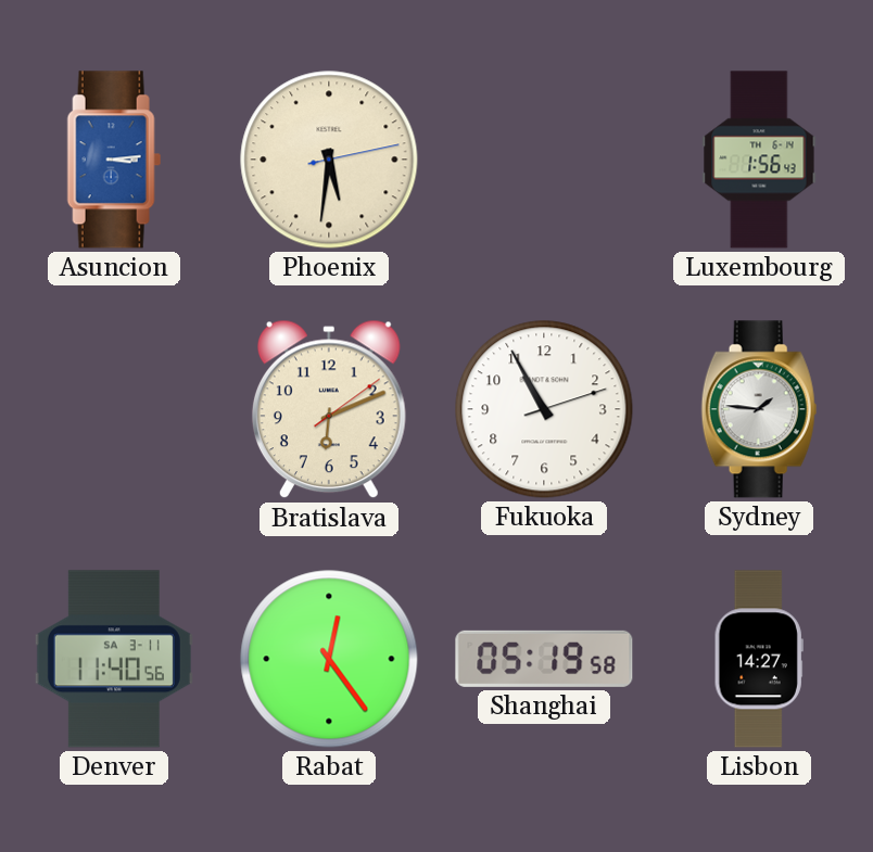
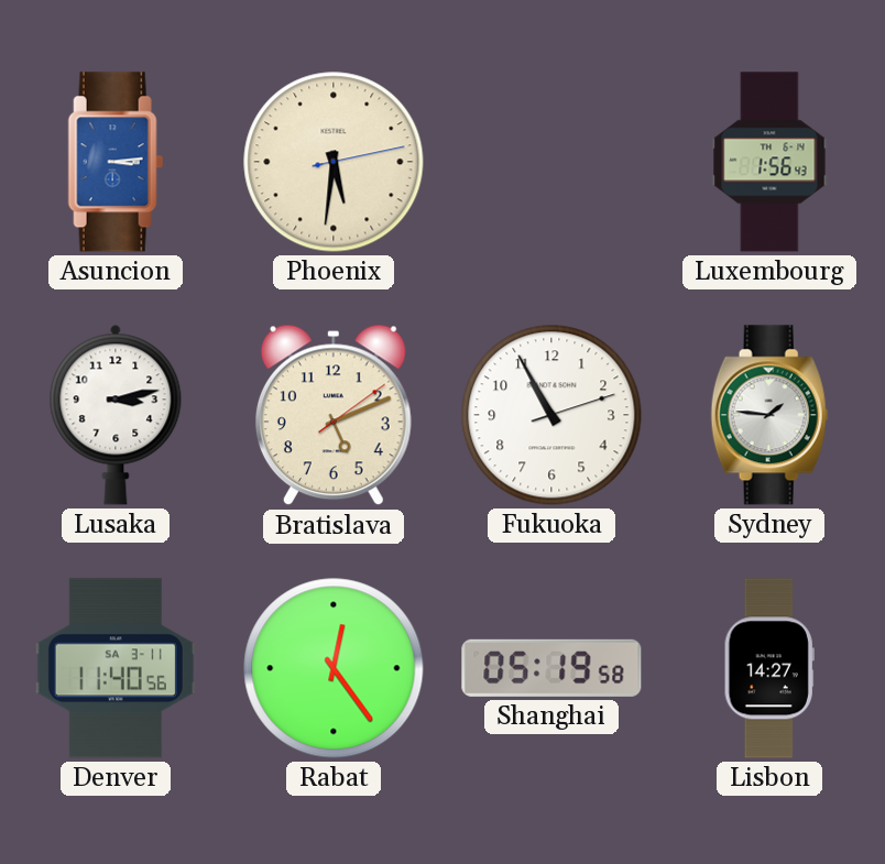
Lusaka: none -> 3:13 (116, 415)
Bratislava: 6:11 -> 5:11 (334, 415)
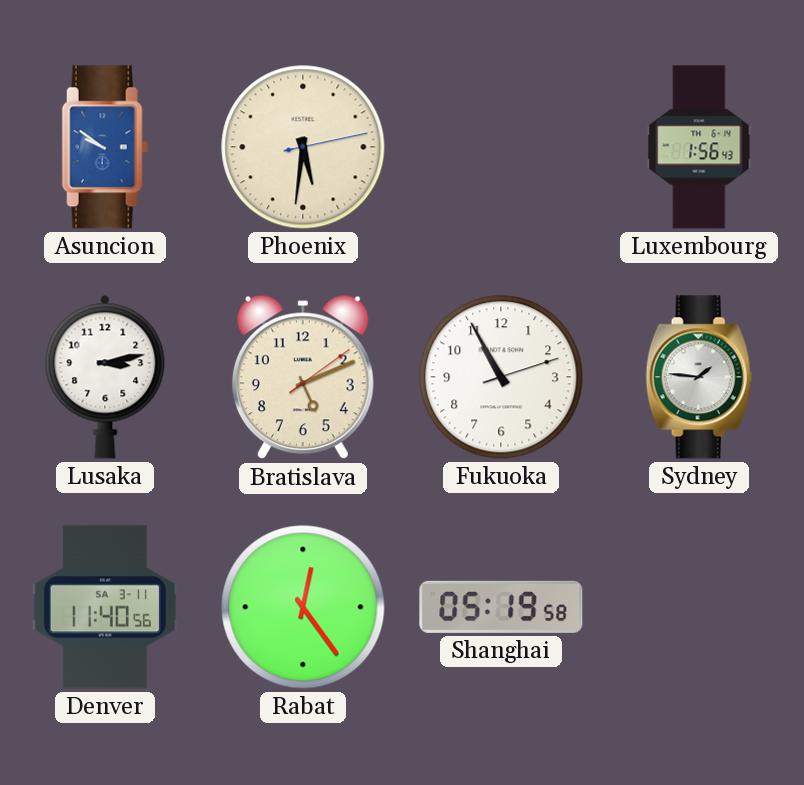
Asuncion: 3:14 -> 9:51 (105, 147)
Lisbon: 14:27 -> none (769, 668)
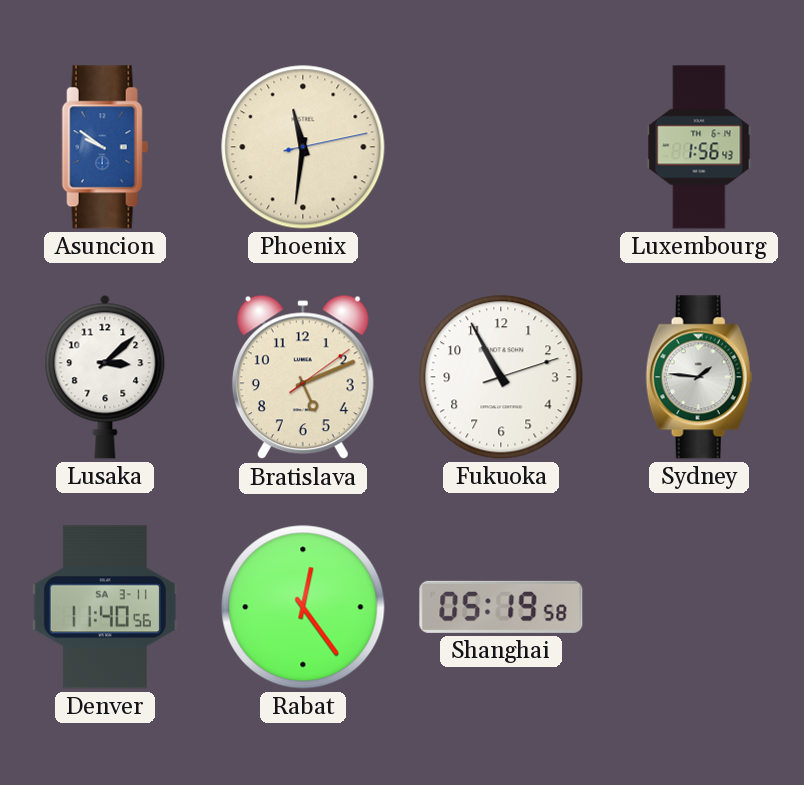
Phoenix: 5:31 -> 11:31 (303, 147)
Lusaka: 3:13 -> 3:08 (105, 377)
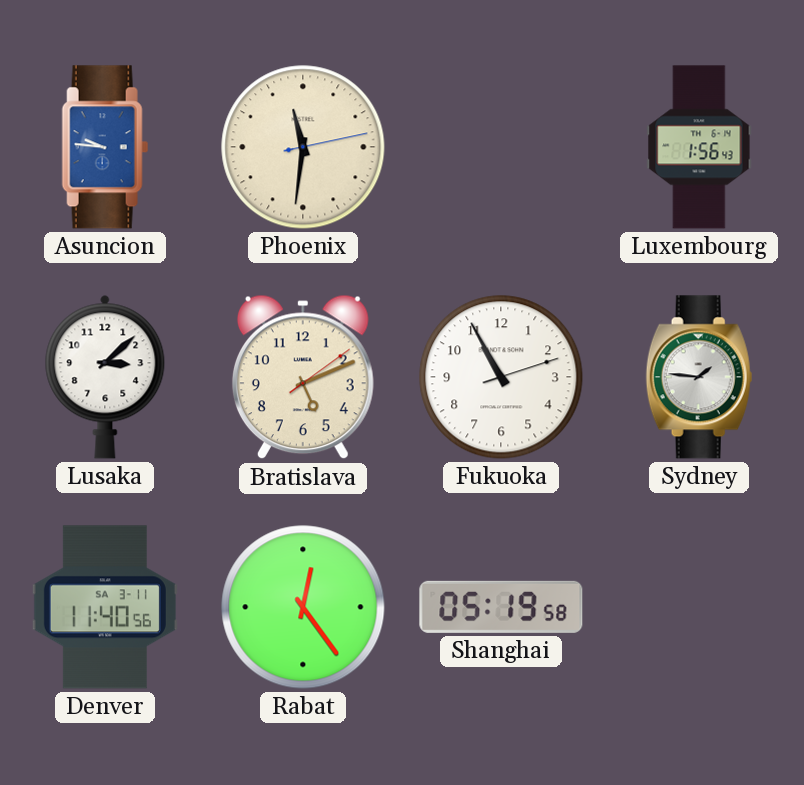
Asuncion: 9:51 -> 9:46 (105, 147)
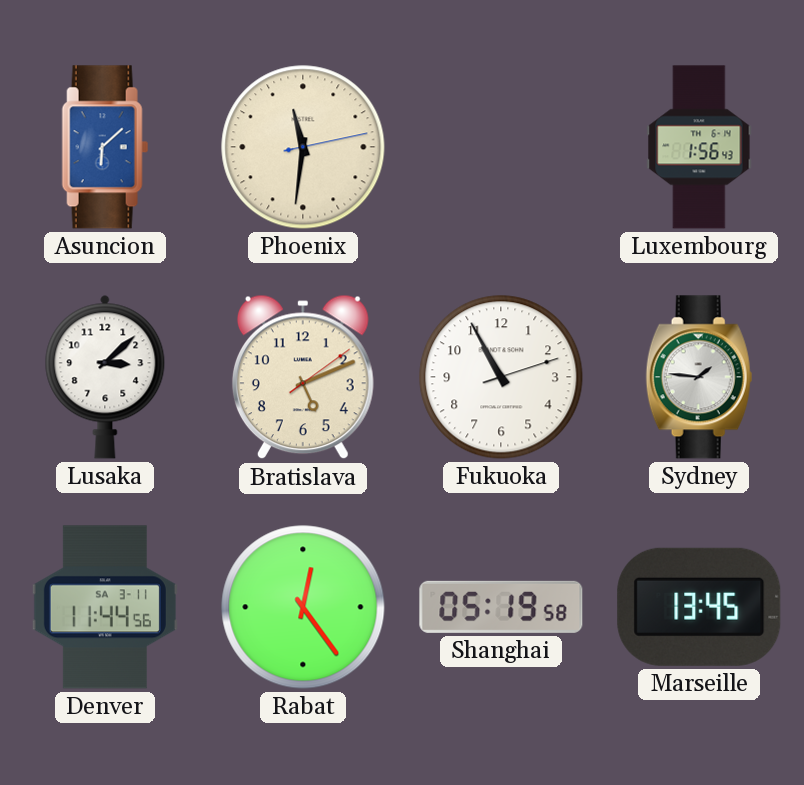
Asuncion: 9:46 -> 6:08 (105, 147)
Denver: 11:40 -> 11:44 (105, 607)
Marseille: none -> 13:45 (699, 607)
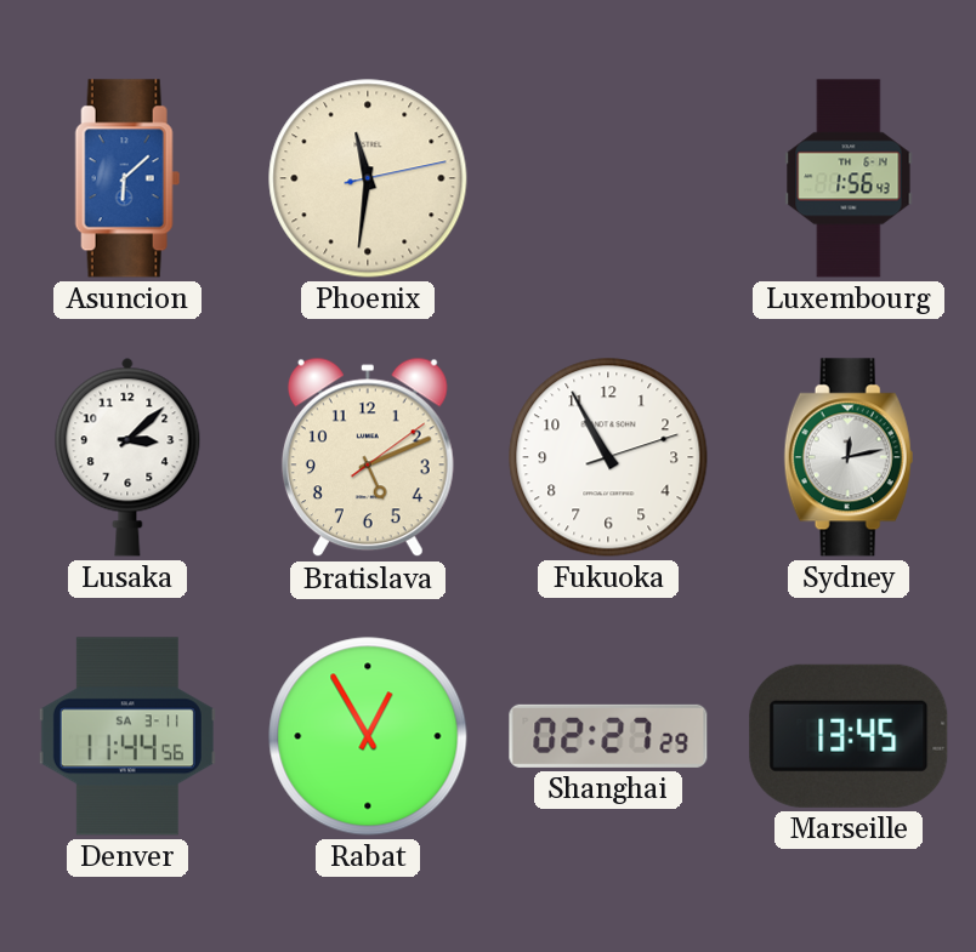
Sydney: 1:46 -> 12:13 (849, 457)
Rabat: 12:24 -> 12:55 (368, 736)
Shanghai: 05:19 -> 02:27 (608, 736)
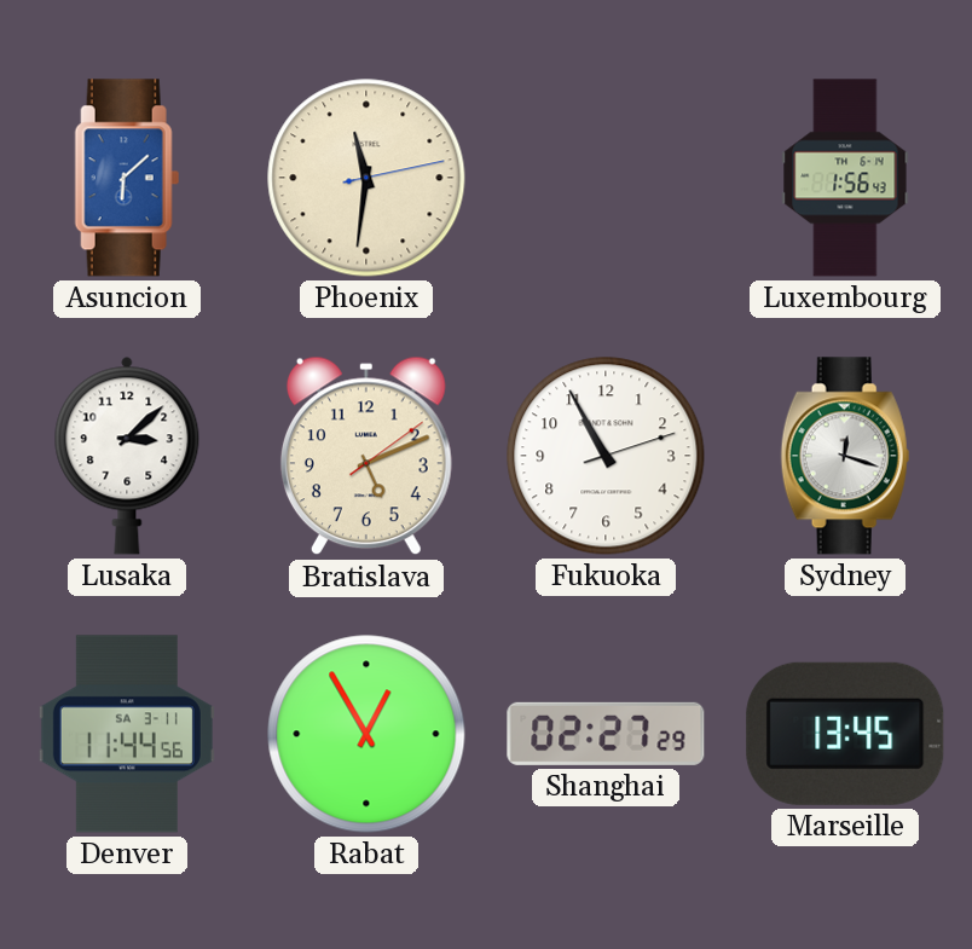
Sydney: 12:13 -> 12:18 (845, 456)
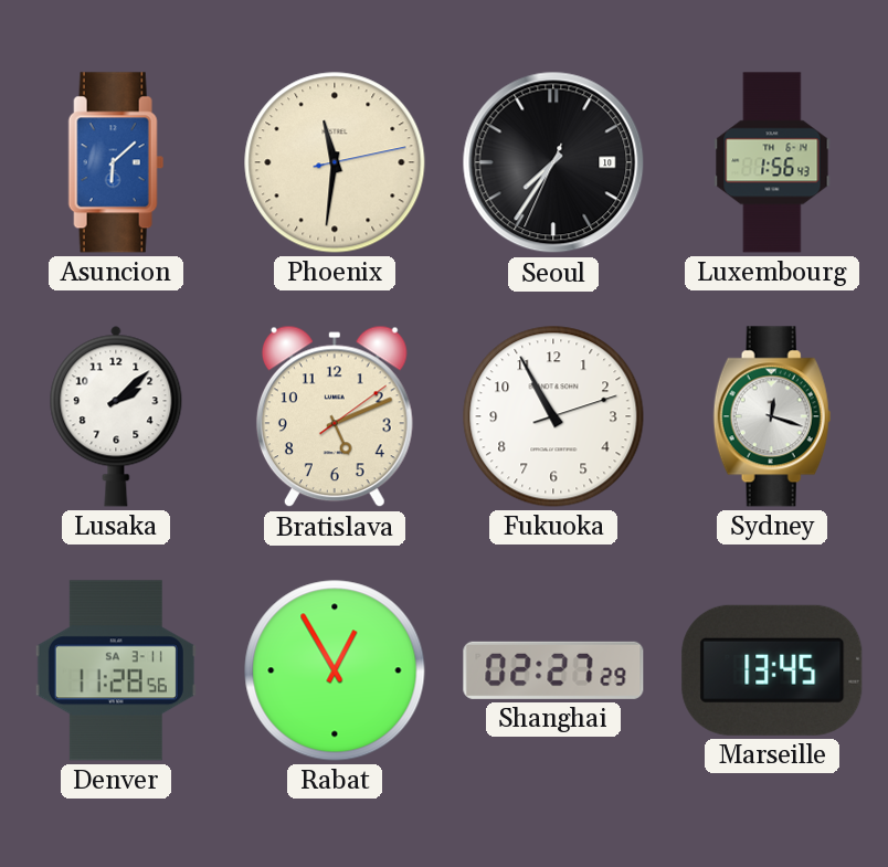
Seoul: none -> 7:35 (553, 162)
Lusaka: 3:08 -> 2:08 (116, 416)
Denver: 11:44 -> 11:28 (116, 670)
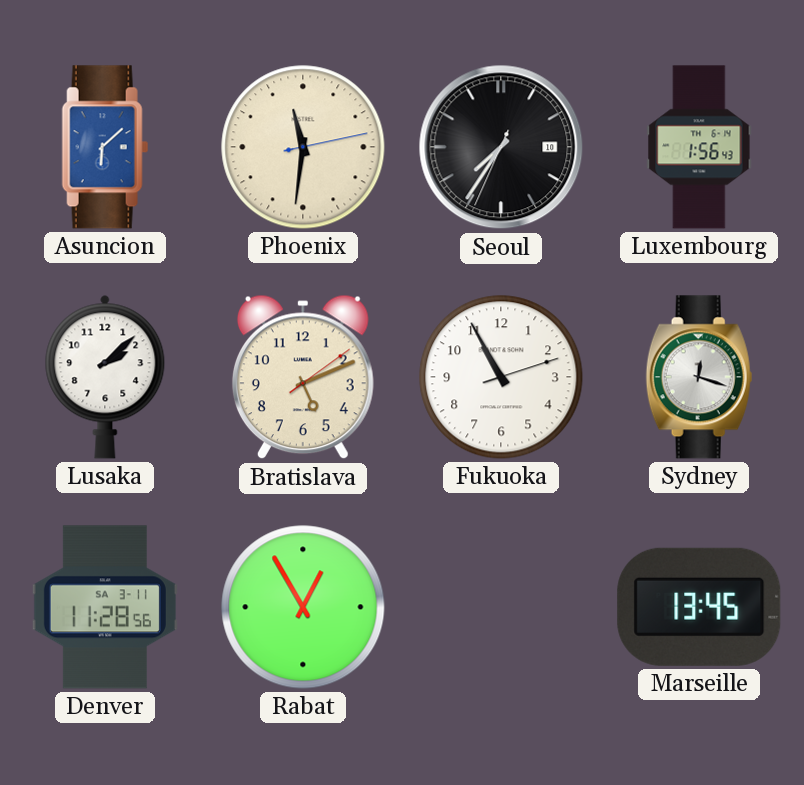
Shanghai: 02:27 -> none (553, 670)
